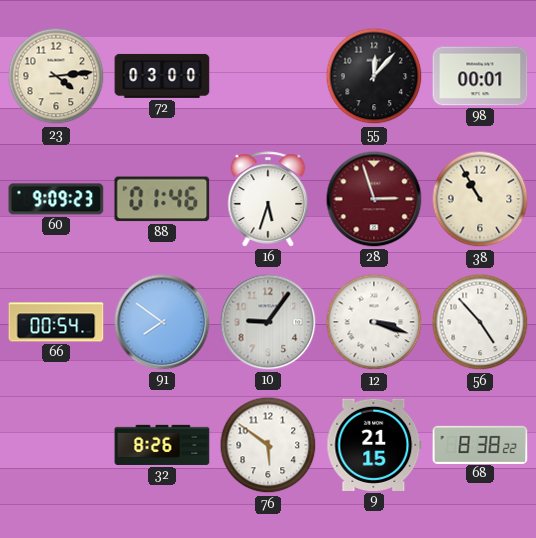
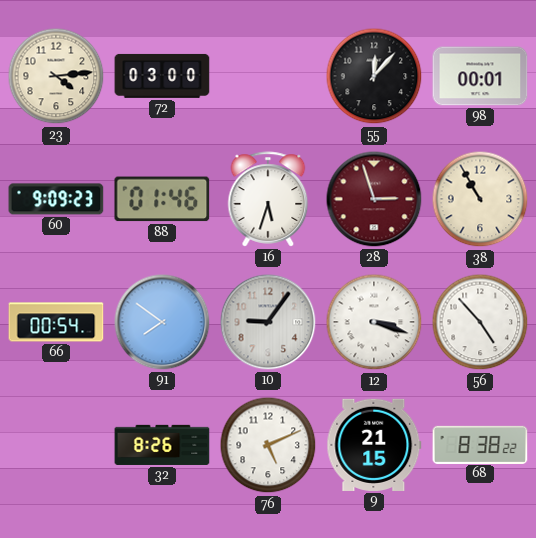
76: 5:51 -> 5:11 (268, 445)
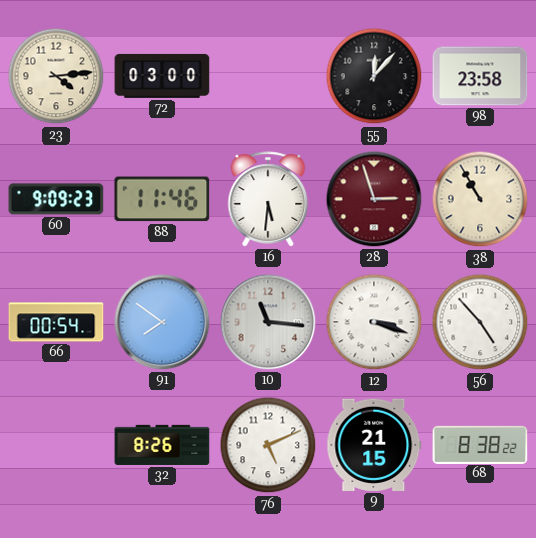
98: 00:01 -> 23:58 (480, 76)
88: 01:46 -> 11:46 (162, 199)
16: 5:33 -> 5:31 (268, 199)
10: 9:06 -> 11:16 (268, 322)
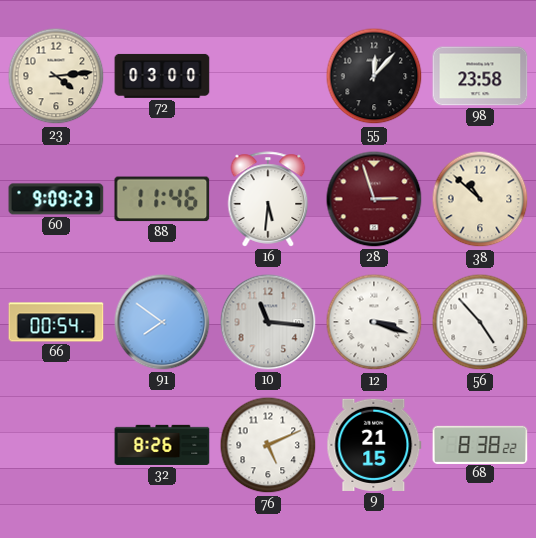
38: 10:55 -> 10:52 (480, 199)
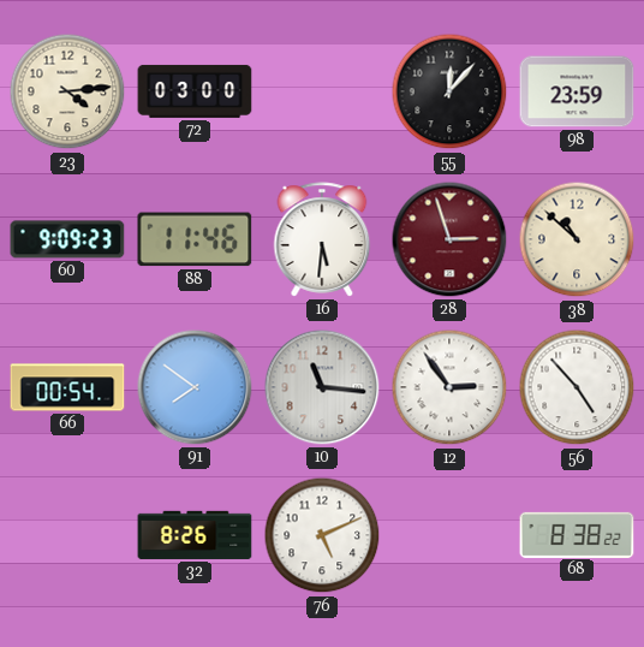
98: 23:58 -> 23:59 (577, 91)
12: 3:18 -> 2:54 (449, 387)
9: 21:15 -> none (374, 445)
